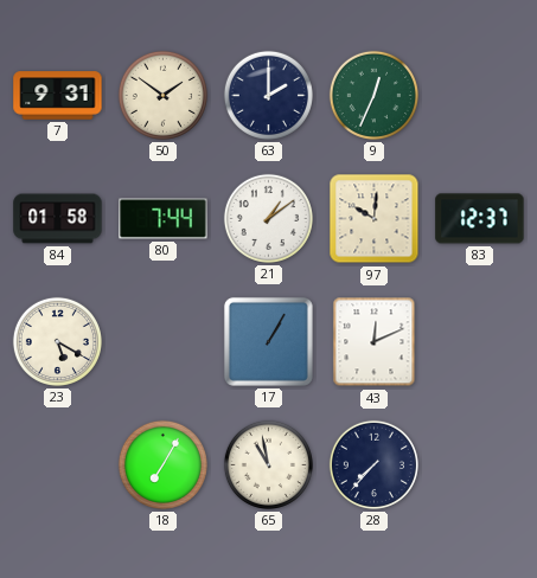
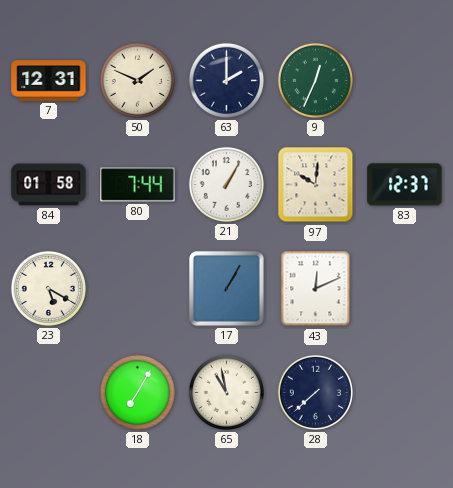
7: 9:31 -> 12:31 (49, 81)
50: 1:51 -> 1:49 (137, 80)
21: 1:09 -> 1:05 (226, 184)
28: 7:37 -> 7:38 (315, 392)
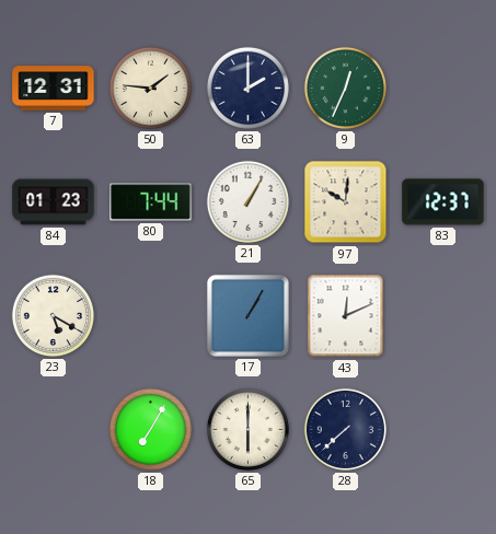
50: 1:49 -> 1:46 (150, 88)
84: 01:58 -> 01:23 (54, 202)
65: 10:58 -> 6:00 (247, 429)
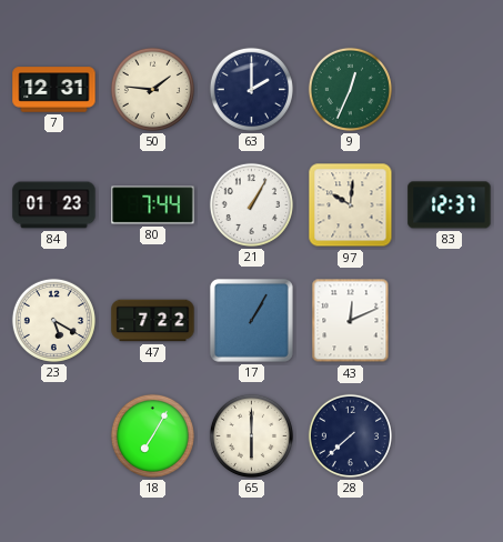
47: none -> 7:22 (153, 321)
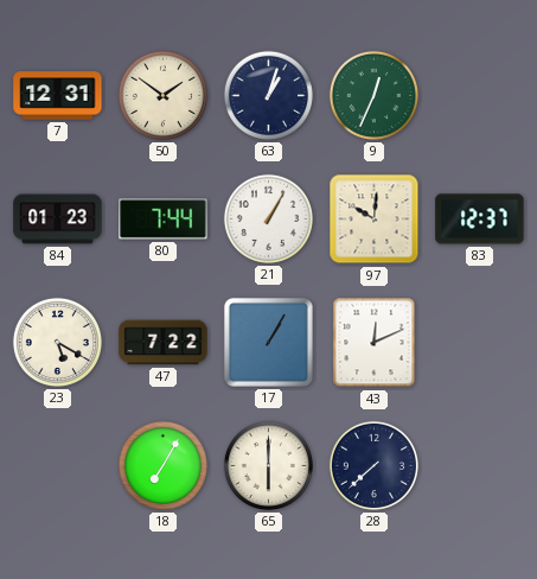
50: 1:46 -> 1:51 (162, 95)
63: 2:00 -> 1:03 (268, 95)
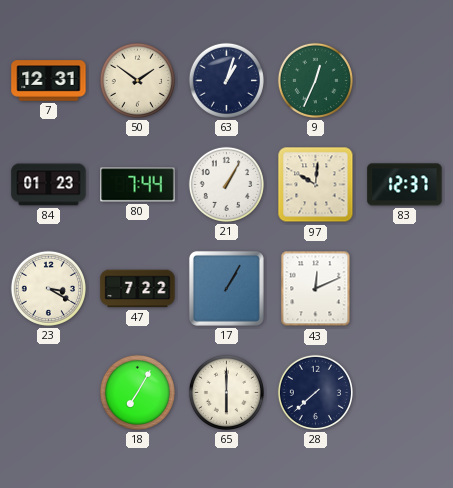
23: 5:20 -> 3:20 (48, 288)
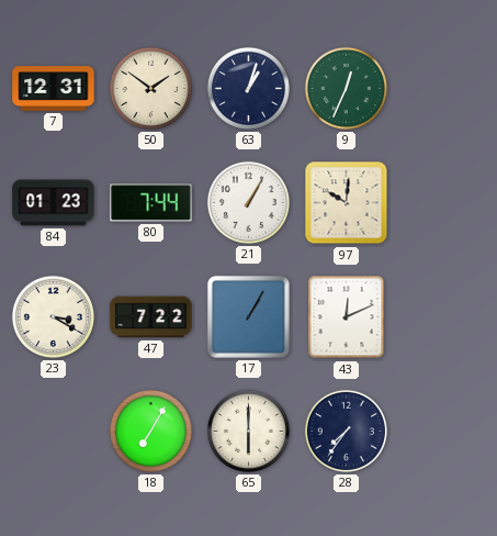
83: 12:37 -> none (405, 185)
28: 7:38 -> 7:36 (346, 431)
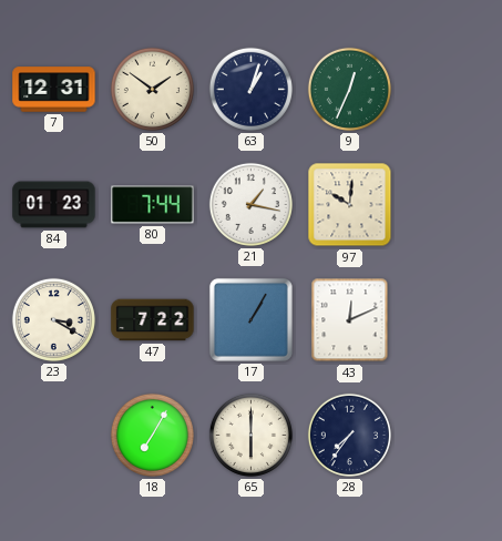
21: 1:05 -> 1:17 (250, 204)
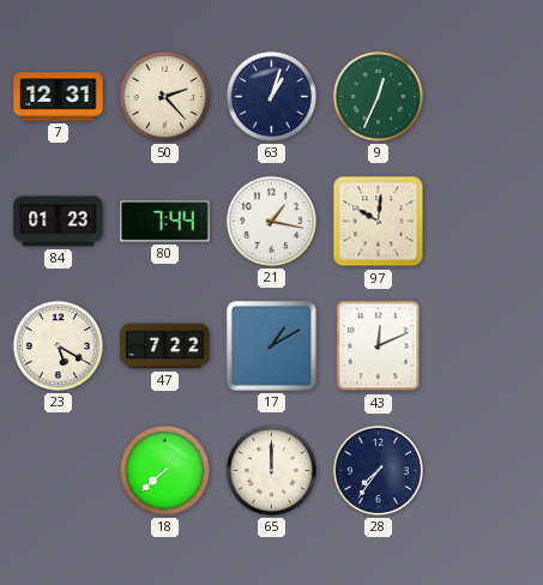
50: 1:51 -> 2:23 (164, 96)
23: 3:20 -> 5:20 (58, 345)
17: 1:05 -> 1:10 (271, 345)
18: 7:05 -> 7:38 (164, 470)
65: 6:00 -> 12:00 (271, 470)
